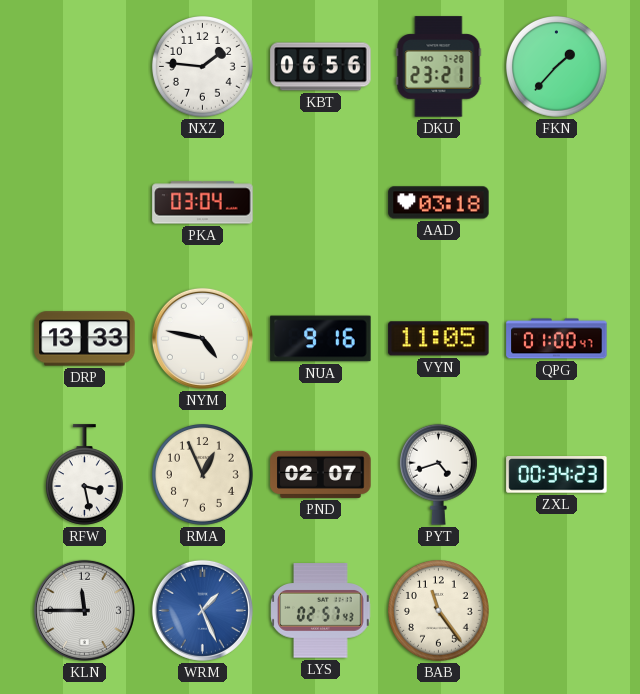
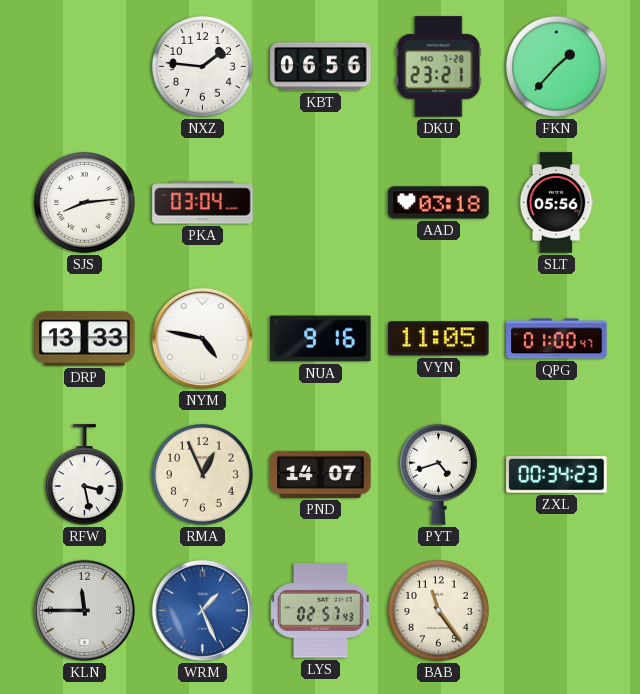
SJS: none -> 8:14 (85, 203)
SLT: none -> 05:56 (556, 203)
PND: 02:07 -> 14:07 (321, 474)
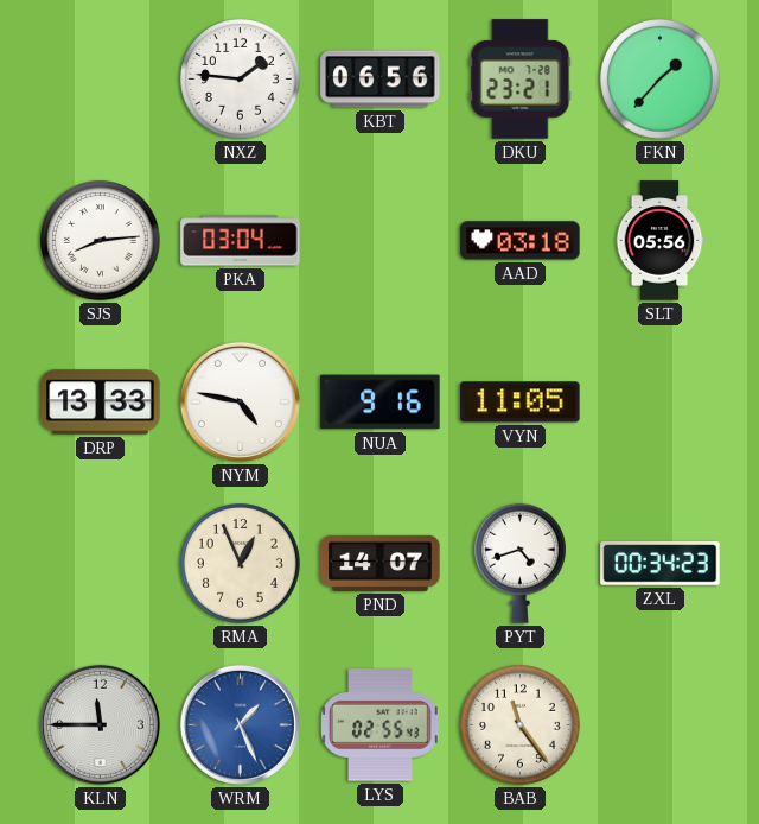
QPG: 01:00 -> none (557, 339)
RFW: 3:28 -> none (84, 475)
LYS: 02:57 -> 02:55 (381, 725)
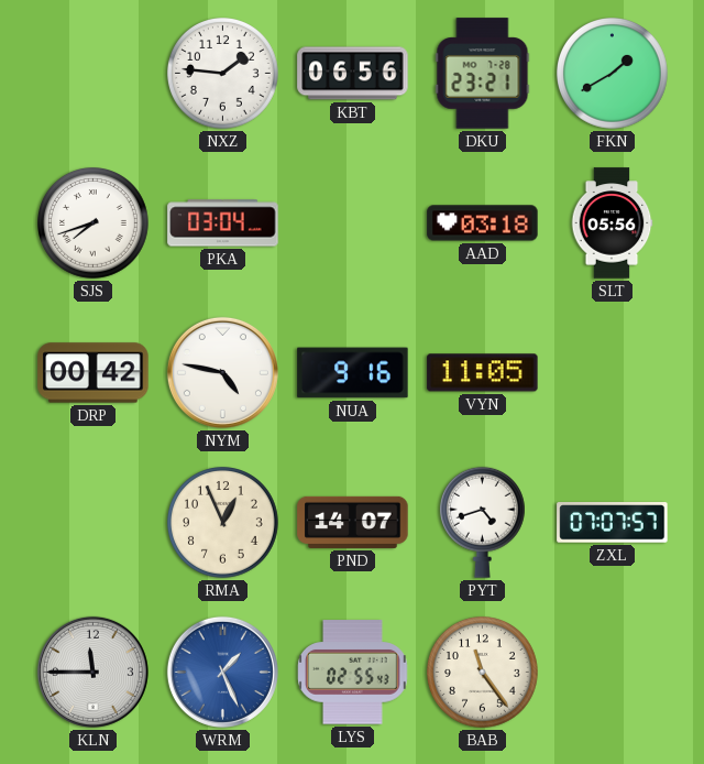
FKN: 1:37 -> 1:40 (613, 74)
SJS: 8:14 -> 7:42 (94, 223)
DRP: 13:33 -> 00:42 (94, 373)
ZXL: 00:34 -> 07:07 (613, 523)
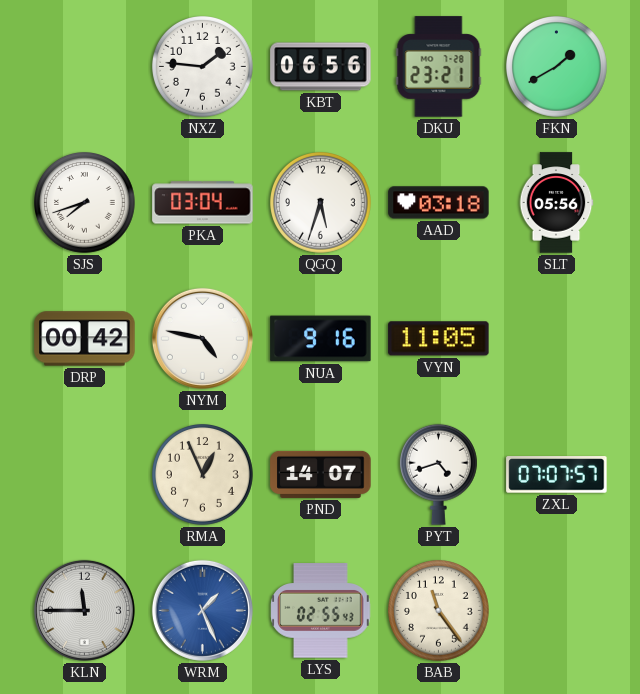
QGQ: none -> 5:33 (321, 203)
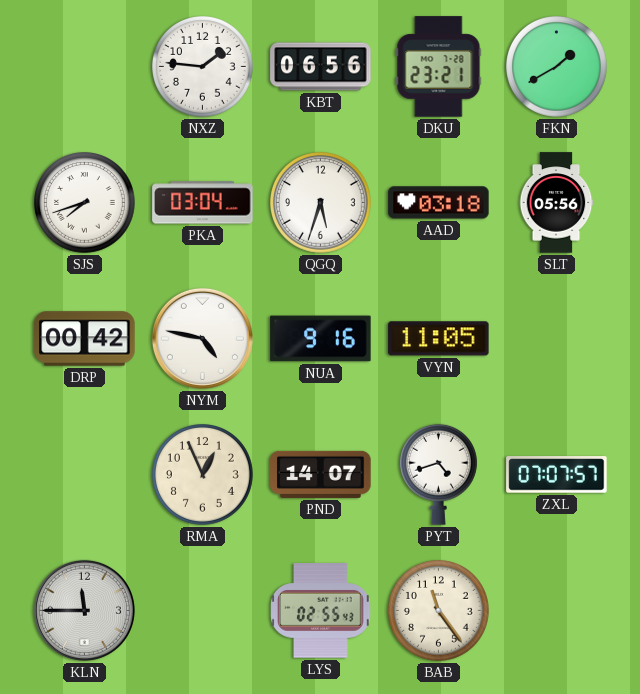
WRM: 1:26 -> none (202, 610)
